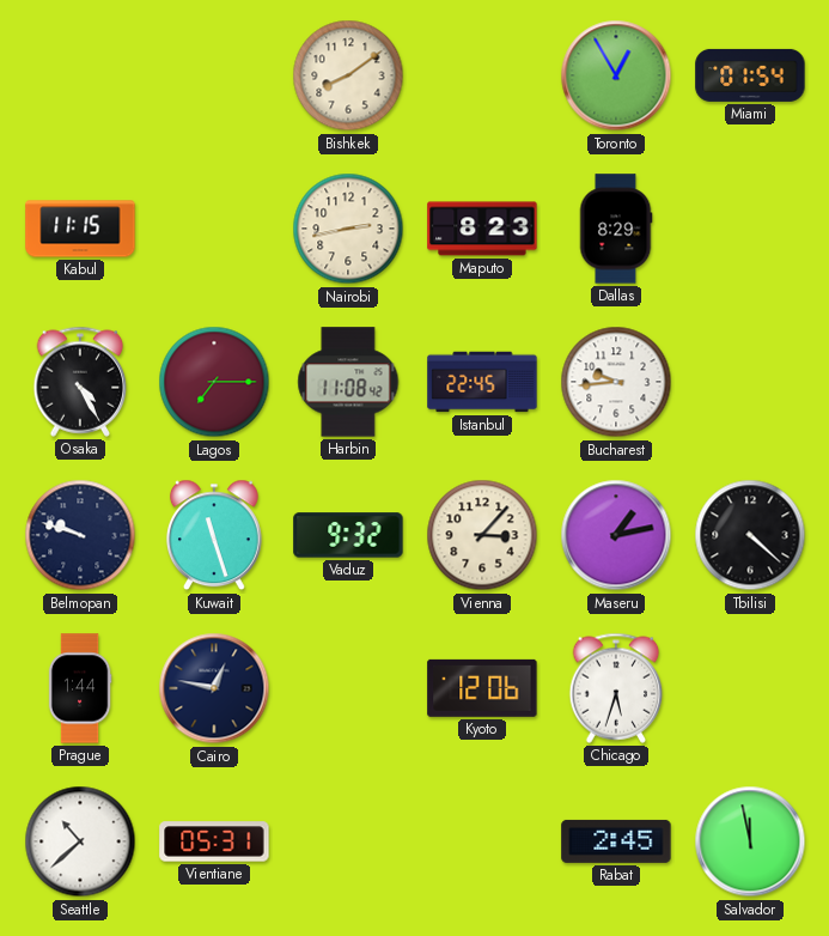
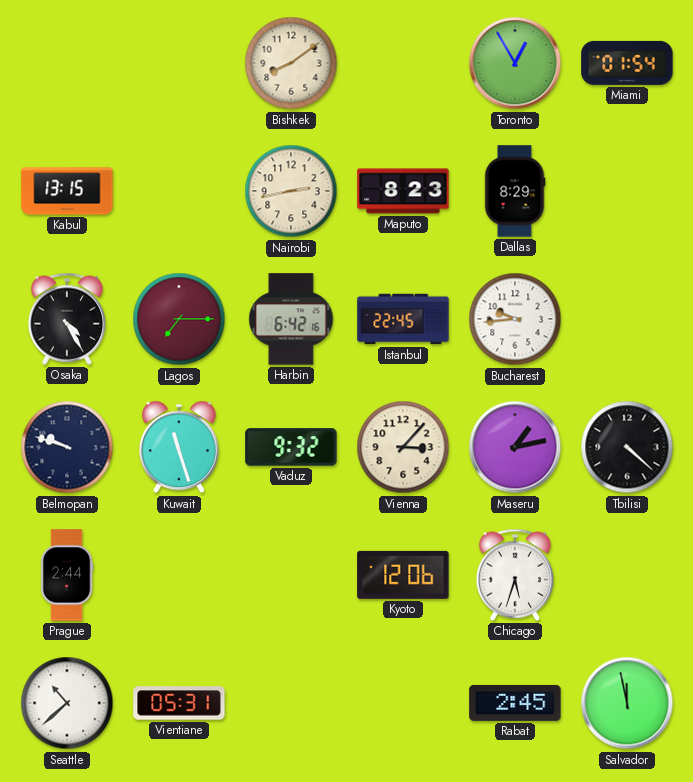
Kabul: 11:15 -> 13:15 (67, 191)
Harbin: 11:08 -> 6:42 (291, 319)
Prague: 1:44 -> 2:44 (67, 575)
Cairo: 12:47 -> none (214, 688)
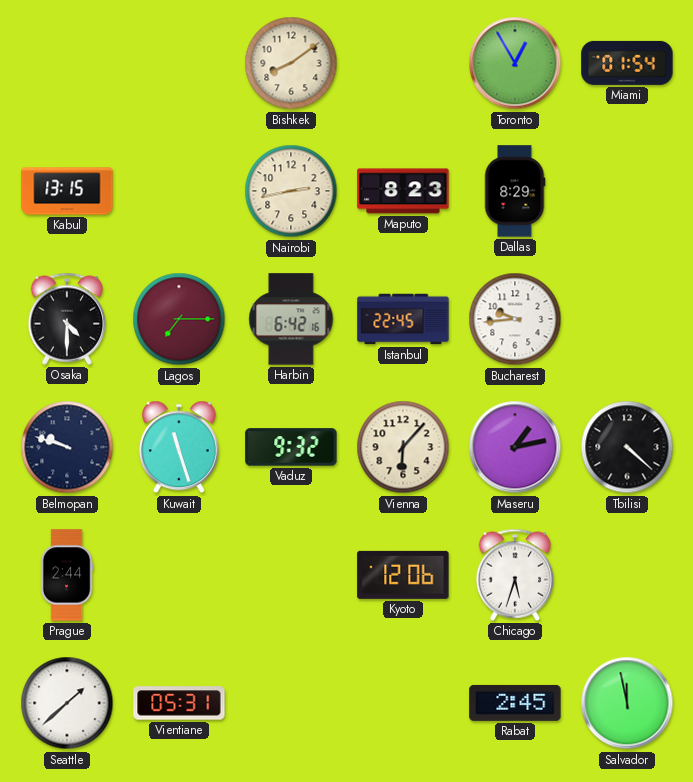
Osaka: 4:25 -> 4:30 (67, 319)
Vienna: 3:07 -> 6:07 (403, 447)
Seattle: 10:38 -> 1:38 (67, 703)
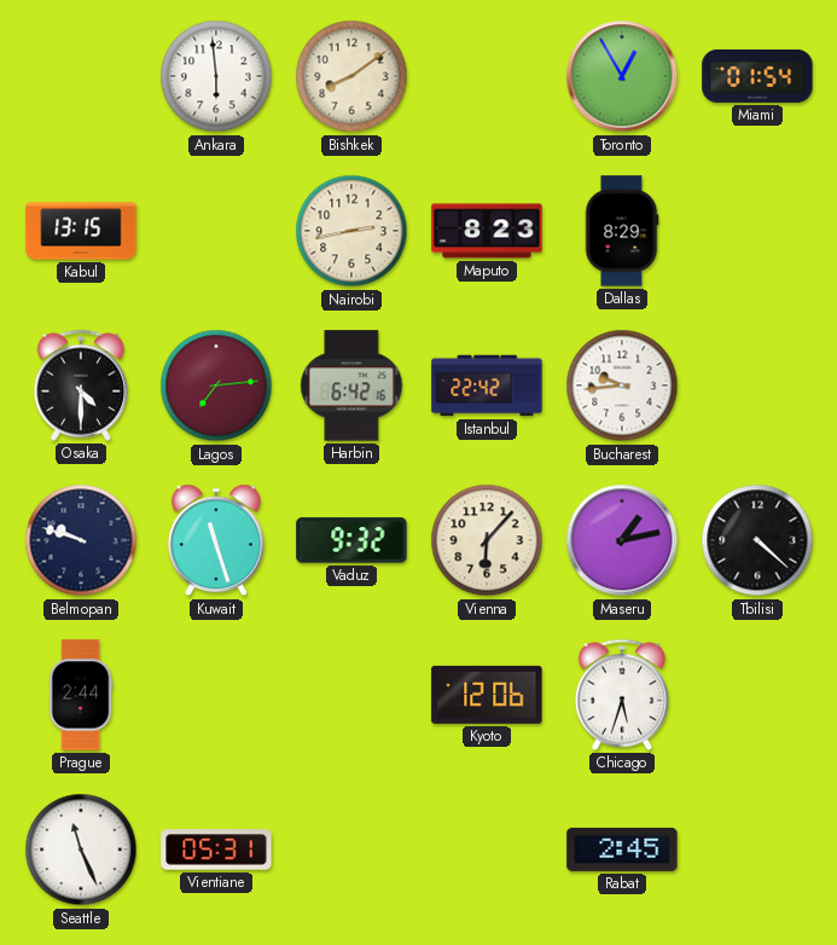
Ankara: none -> 5:59 (216, 76)
Lagos: 7:15 -> 7:14 (216, 385)
Istanbul: 22:45 -> 22:42 (487, 385)
Seattle: 1:38 -> 11:26 (81, 850)
Salvador: 11:58 -> none (627, 703)
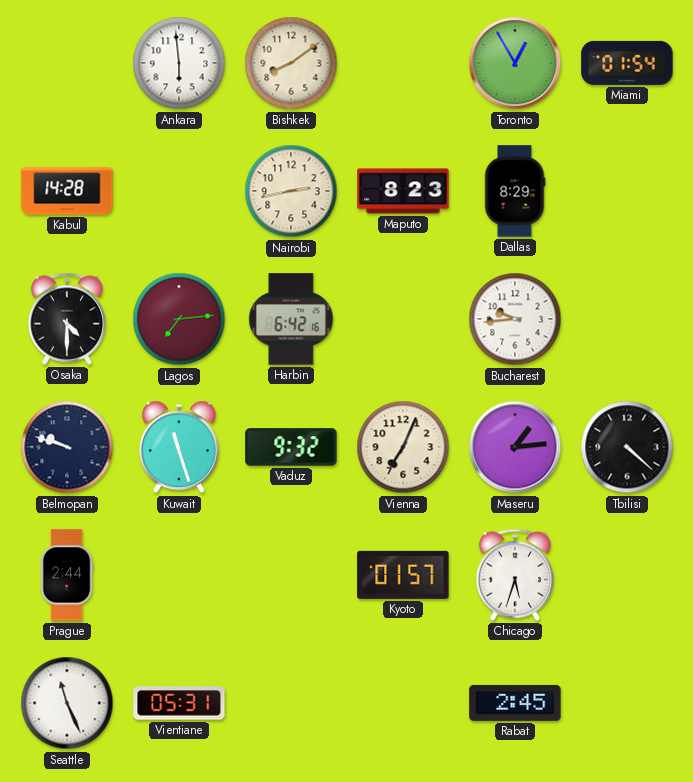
Kabul: 13:15 -> 14:28 (67, 191)
Istanbul: 22:42 -> none (487, 385)
Vienna: 6:07 -> 7:04 (403, 447)
Maseru: 1:13 -> 1:14 (515, 447)
Kyoto: 12:06 -> 01:57 (403, 575)
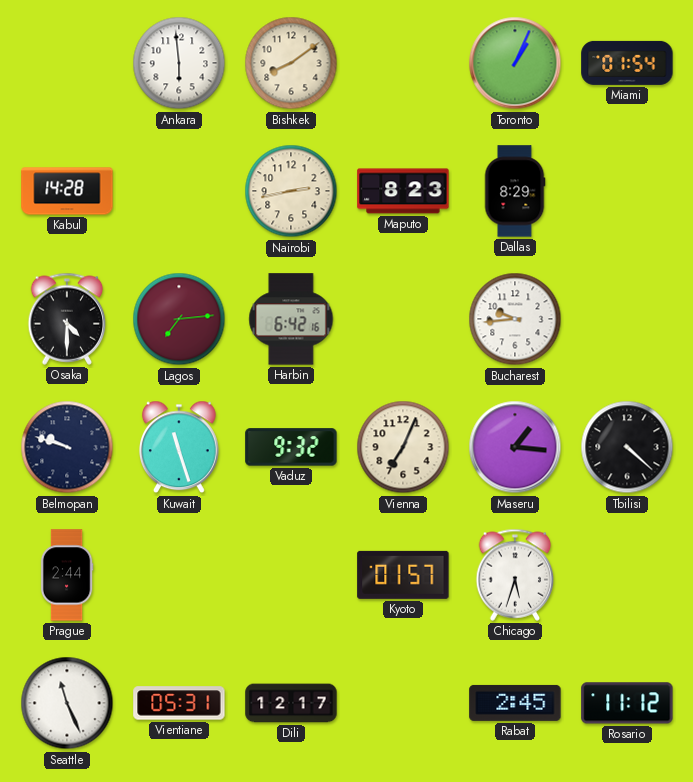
Toronto: 12:55 -> 1:04 (515, 63)
Maseru: 1:14 -> 1:16 (515, 447)
Dili: none -> 12:17 (291, 703)
Rosario: none -> 11:12 (627, 703)
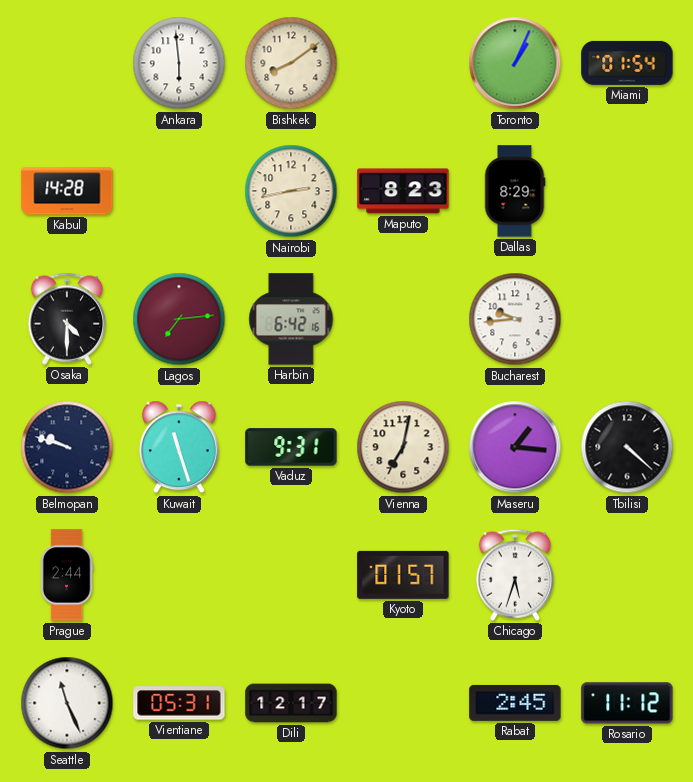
Vaduz: 9:32 -> 9:31 (291, 447)
Vienna: 7:04 -> 7:02 (403, 447)
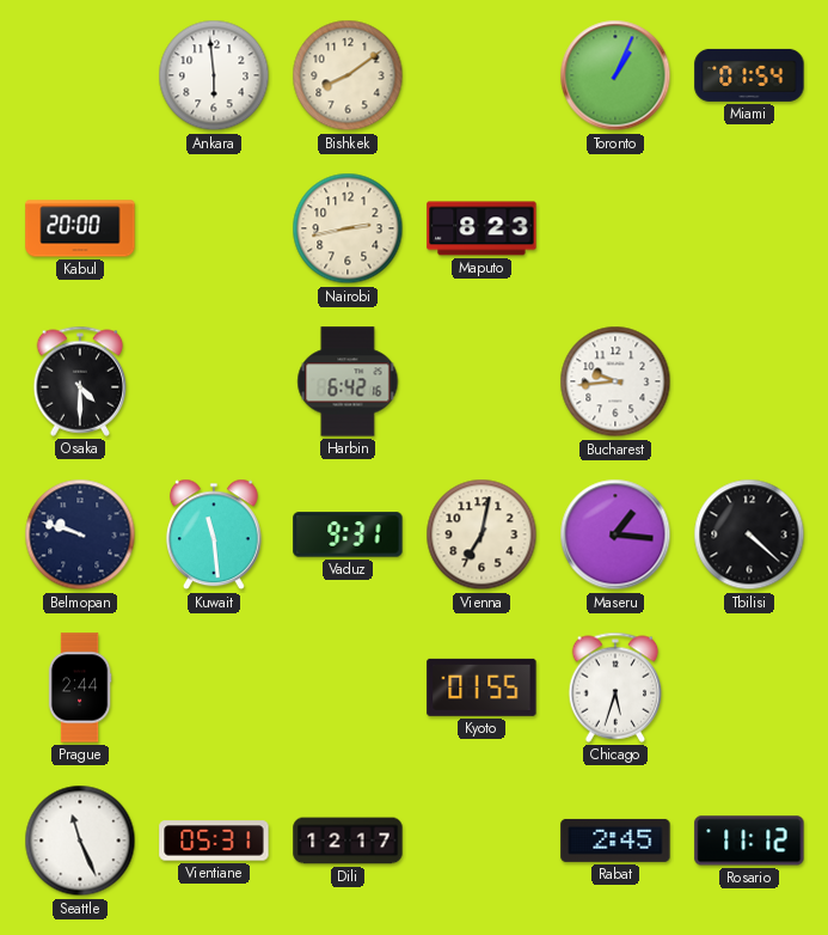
Kabul: 14:28 -> 20:00 (80, 228)
Dallas: 8:29 -> none (515, 191)
Lagos: 7:14 -> none (179, 319)
Kuwait: 11:27 -> 11:29 (214, 534)
Kyoto: 01:57 -> 01:55 (482, 687)
